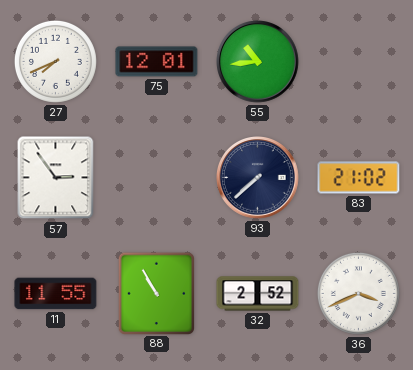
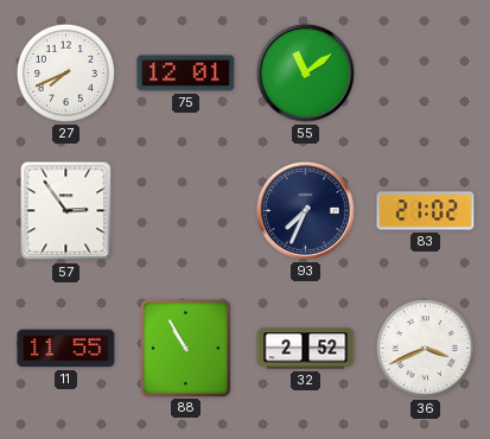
55: 10:44 -> 11:09 (306, 74)
93: 7:38 -> 7:34 (306, 211)
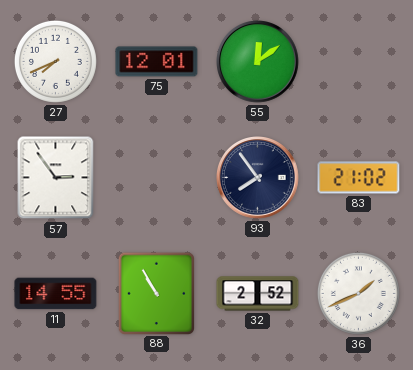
55: 11:09 -> 12:09 (258, 62)
93: 7:34 -> 7:54 (258, 178)
11: 11:55 -> 14:55 (56, 294)
36: 3:41 -> 1:41 (358, 293)
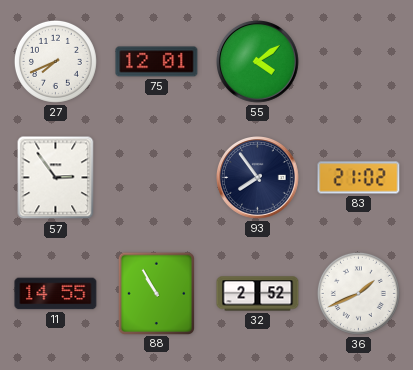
55: 12:09 -> 4:09 (258, 62)
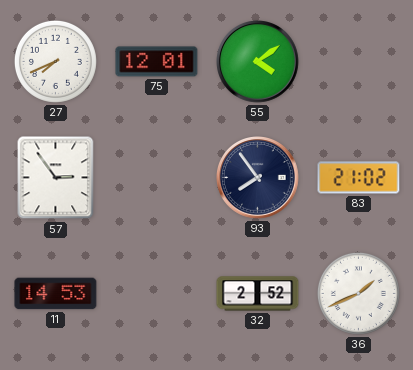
11: 14:55 -> 14:53 (56, 294)
88: 10:55 -> none (156, 293)
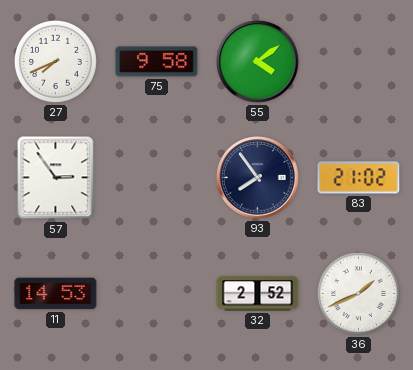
75: 12:01 -> 9:58 (157, 62)
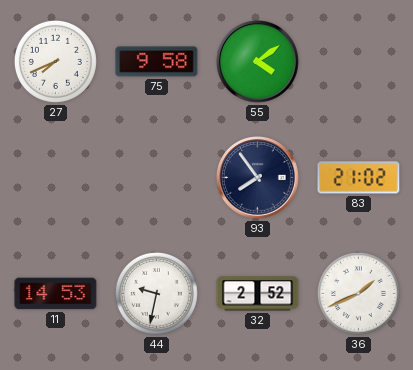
57: 2:54 -> none (56, 178)
44: none -> 9:32 (156, 293)
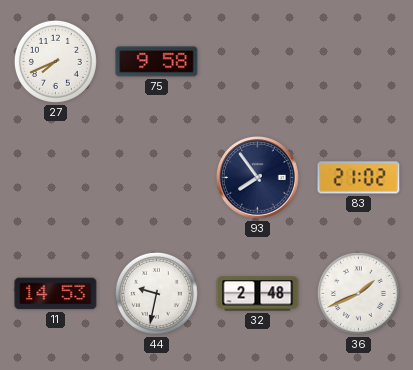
55: 4:09 -> none (258, 62)
32: 2:52 -> 2:48 (258, 294)
